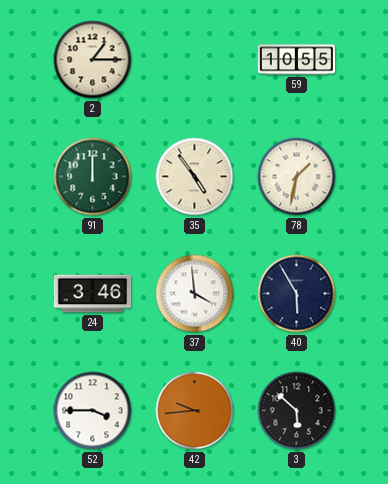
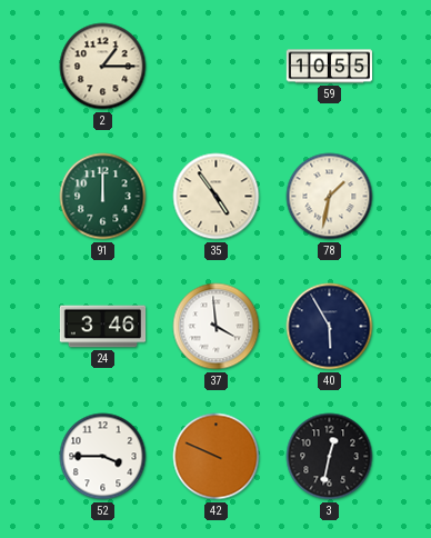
42: 9:44 -> 9:49 (217, 457)
3: 5:52 -> 12:32 (330, 457)
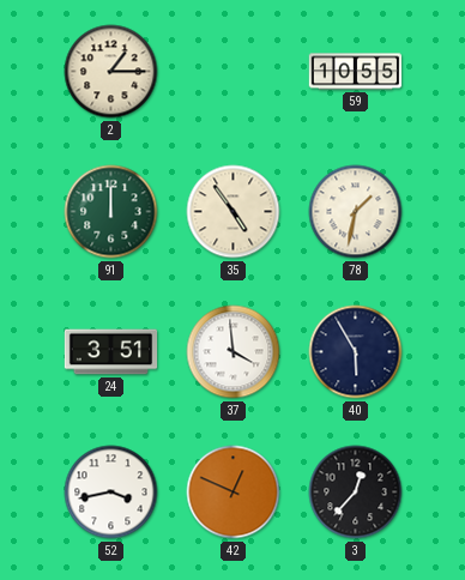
24: 3:46 -> 3:51 (111, 352)
52: 3:45 -> 3:43 (111, 493)
42: 9:49 -> 12:49 (234, 493)
3: 12:32 -> 12:37 (356, 493)
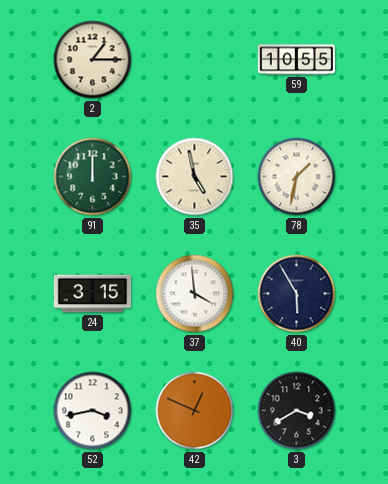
35: 4:54 -> 4:58 (195, 177)
24: 3:51 -> 3:15 (93, 294)
3: 12:37 -> 3:40 (297, 411)
